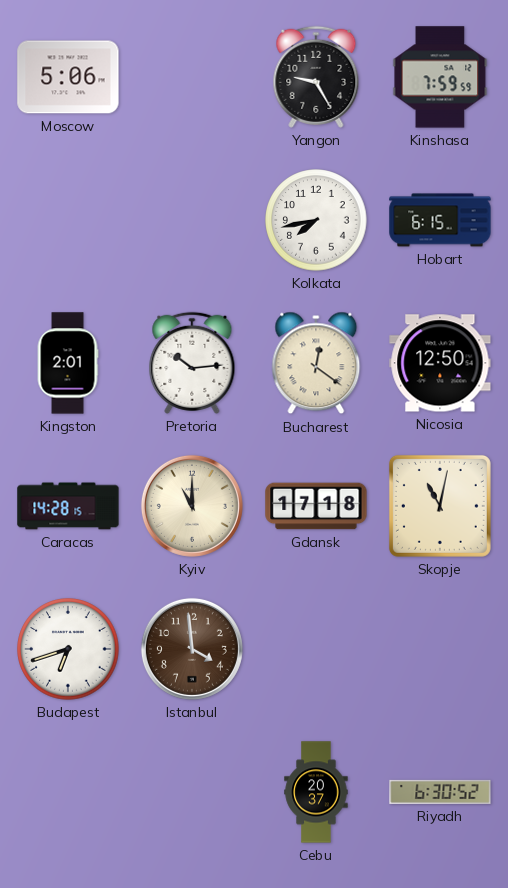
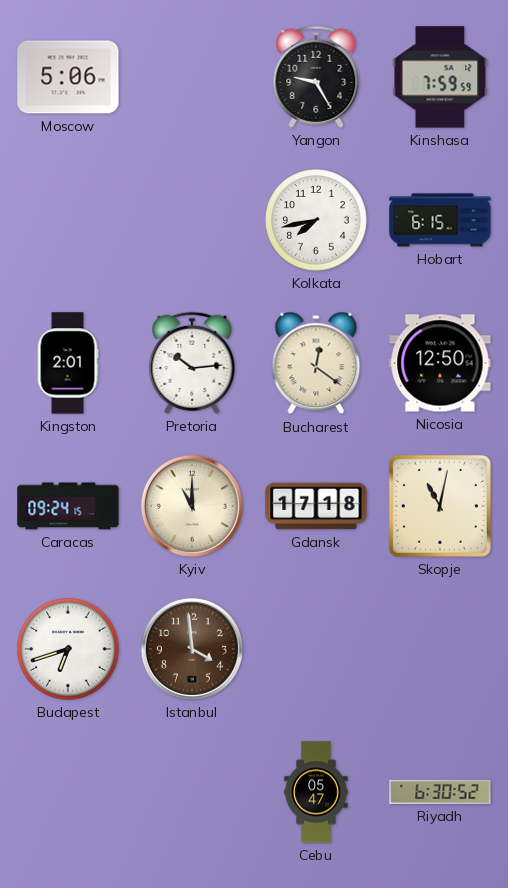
Caracas: 14:28 -> 09:24 (68, 506)
Cebu: 20:37 -> 05:47 (316, 792)
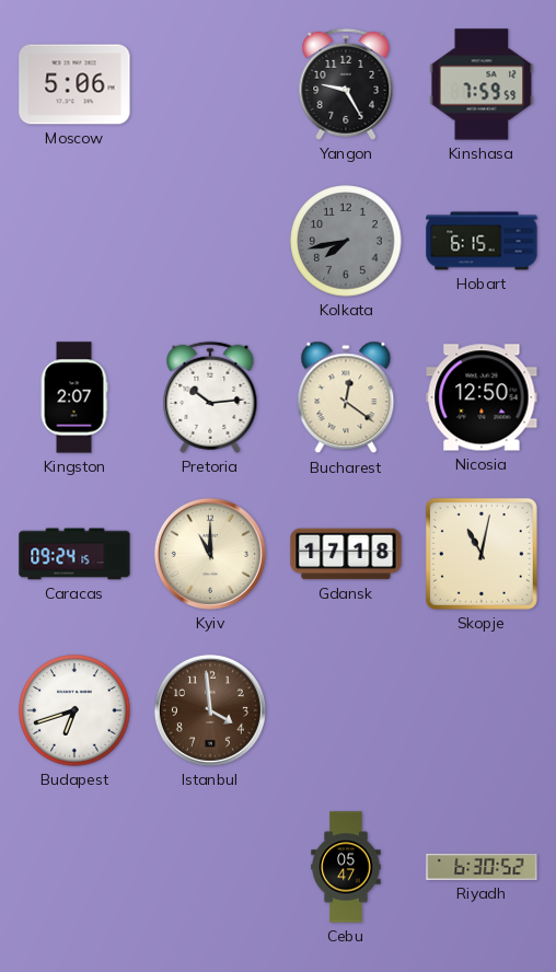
Kolkata dial: white -> grey (346, 241)
Kingston: 2:01 -> 2:07 (74, 397)
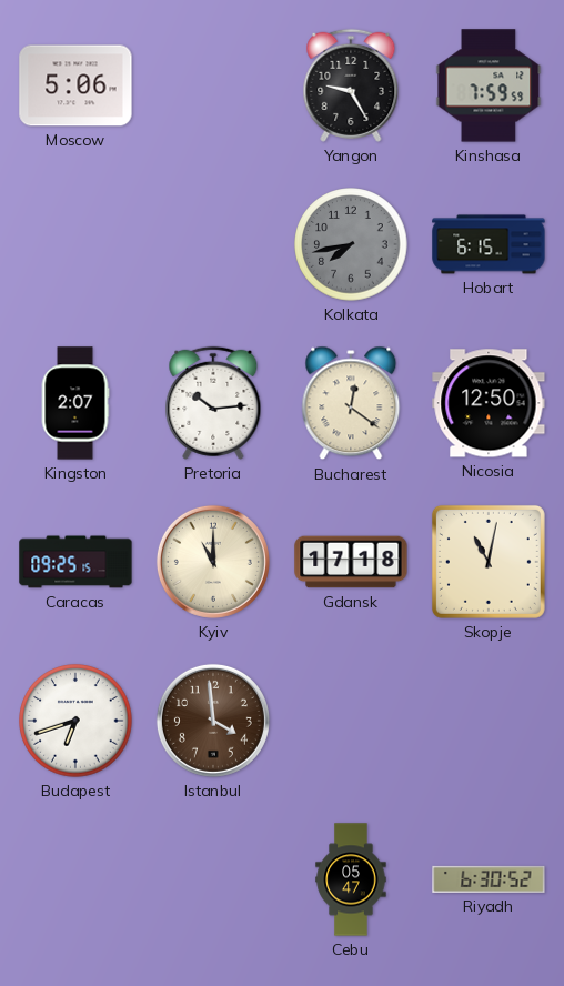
Caracas: 09:24 -> 09:25 (75, 562)
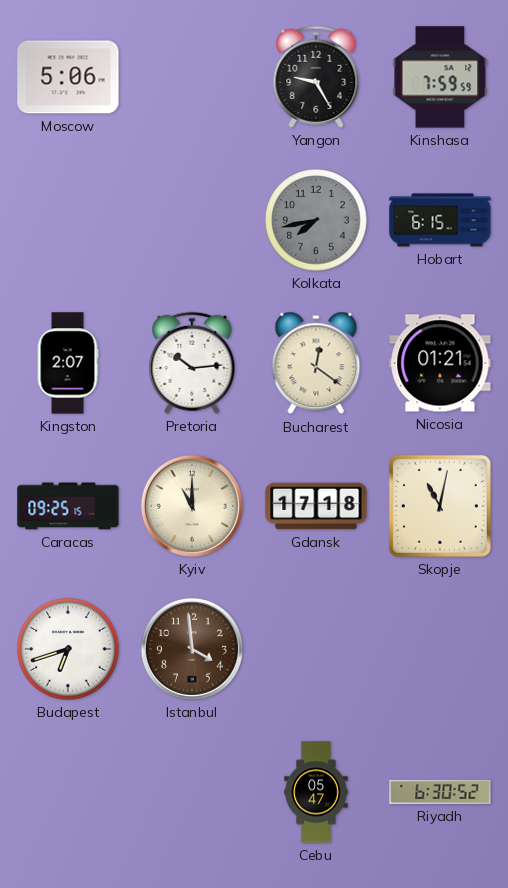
Nicosia: 12:50 -> 01:21 (440, 363)
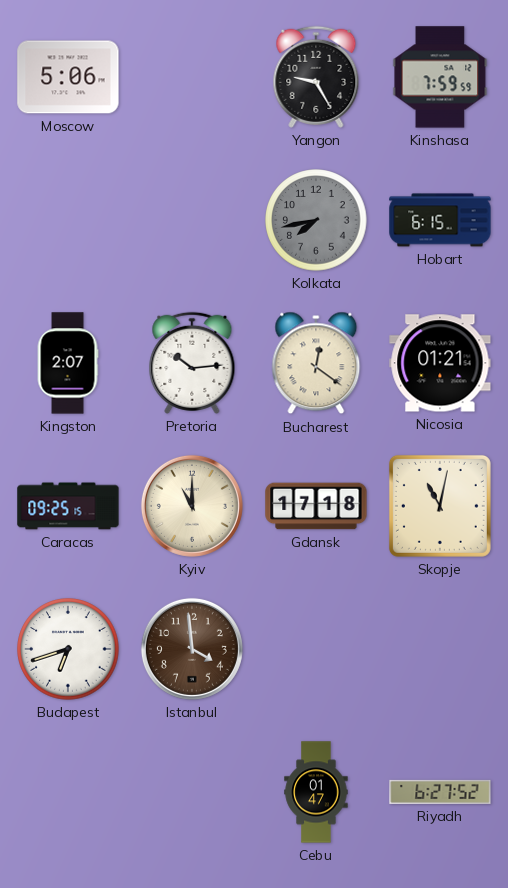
Cebu: 05:47 -> 01:47 (316, 792)
Riyadh: 6:30 -> 6:27 (440, 792)
